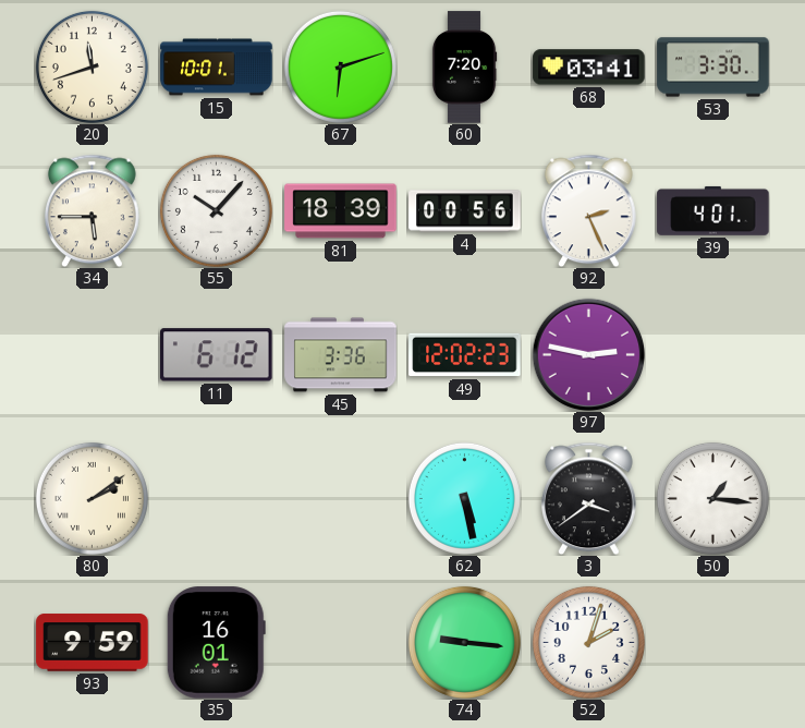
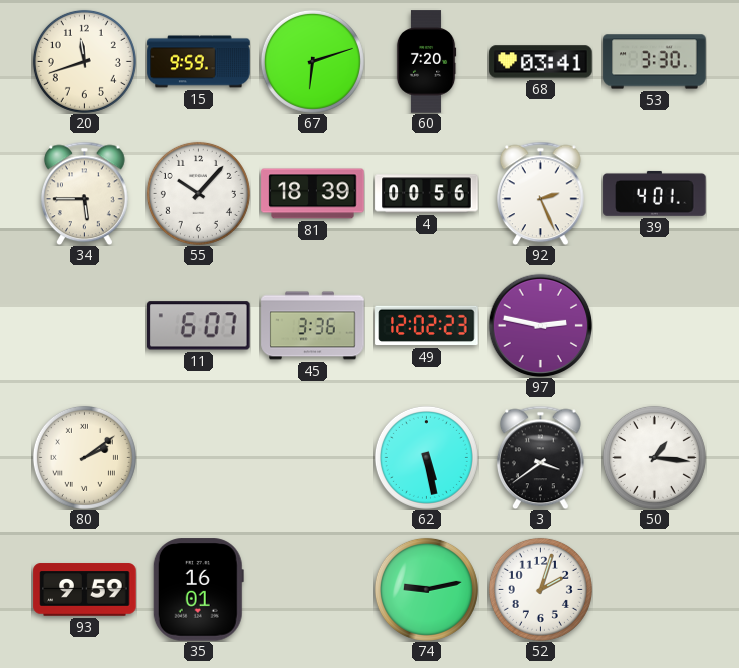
15: 10:01 -> 9:59 (199, 62)
11: 6:12 -> 6:07 (199, 326)
74: 9:16 -> 9:13 (426, 589)
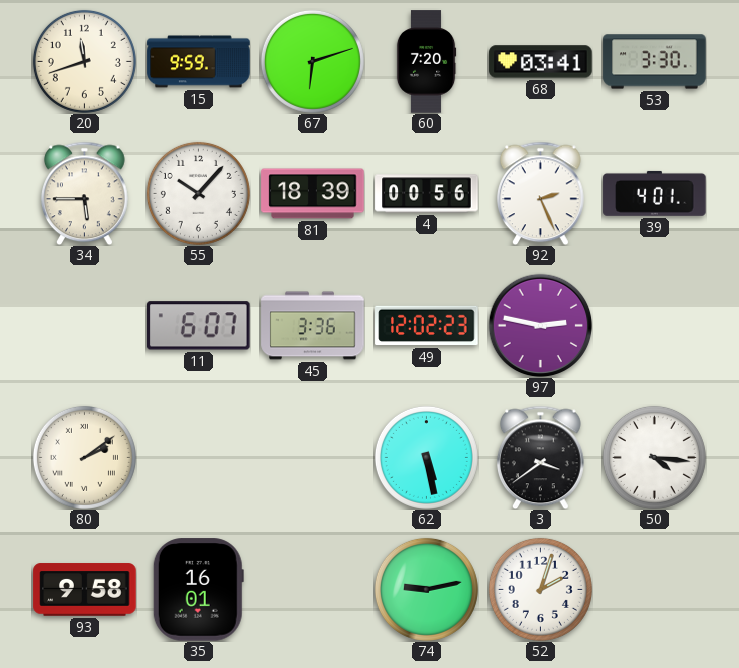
50: 1:16 -> 4:16 (654, 457)
93: 9:59 -> 9:58 (85, 590)
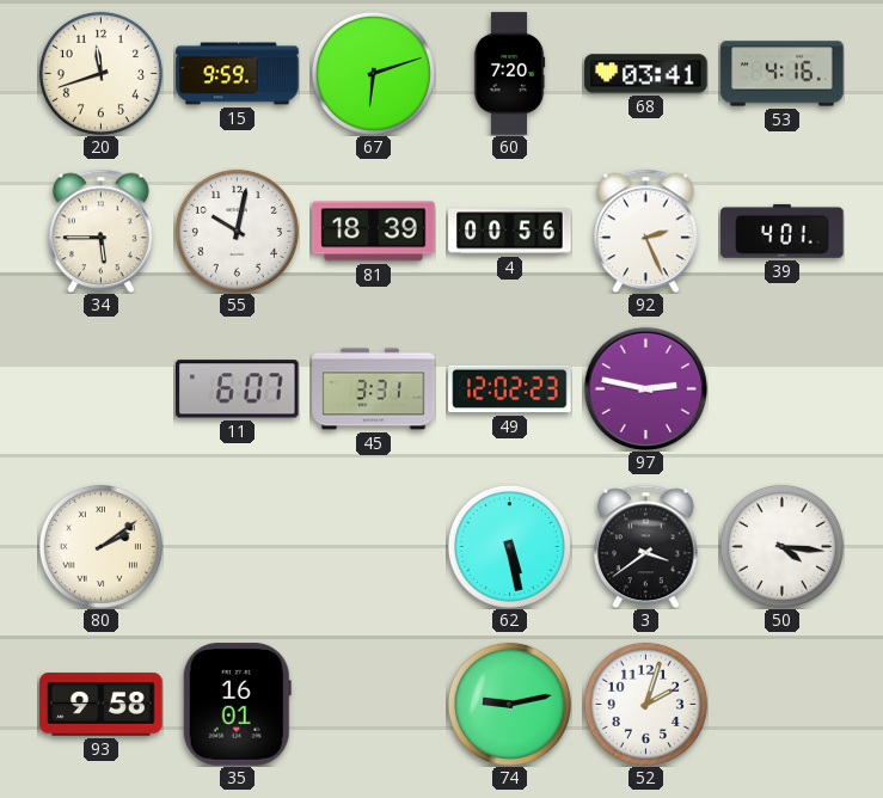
53: 3:30 -> 4:16 (783, 74)
55: 10:07 -> 10:02 (237, 231)
45: 3:36 -> 3:31 (374, 389)
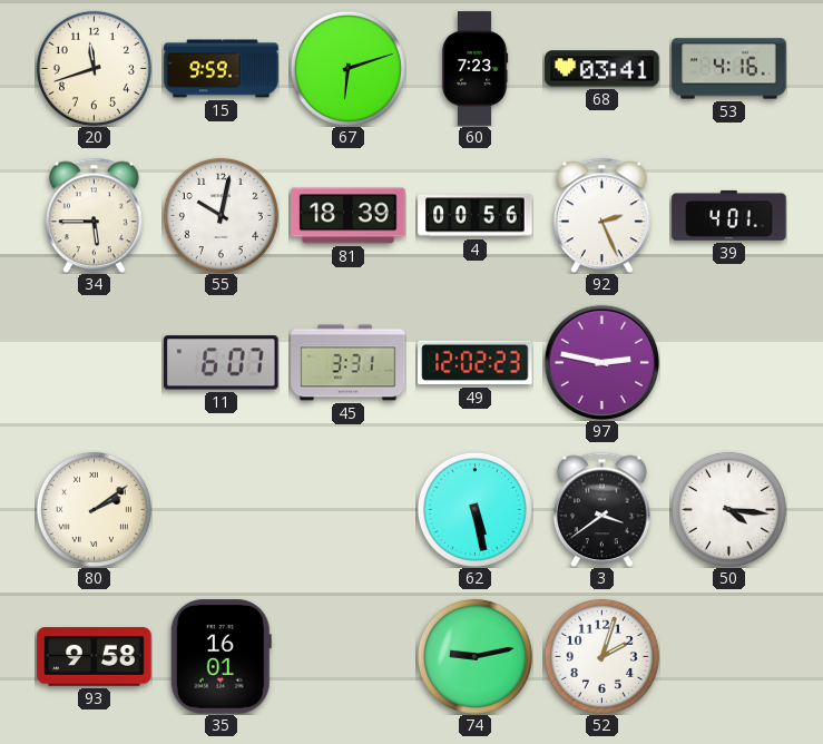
60: 7:20 -> 7:23 (474, 69)
